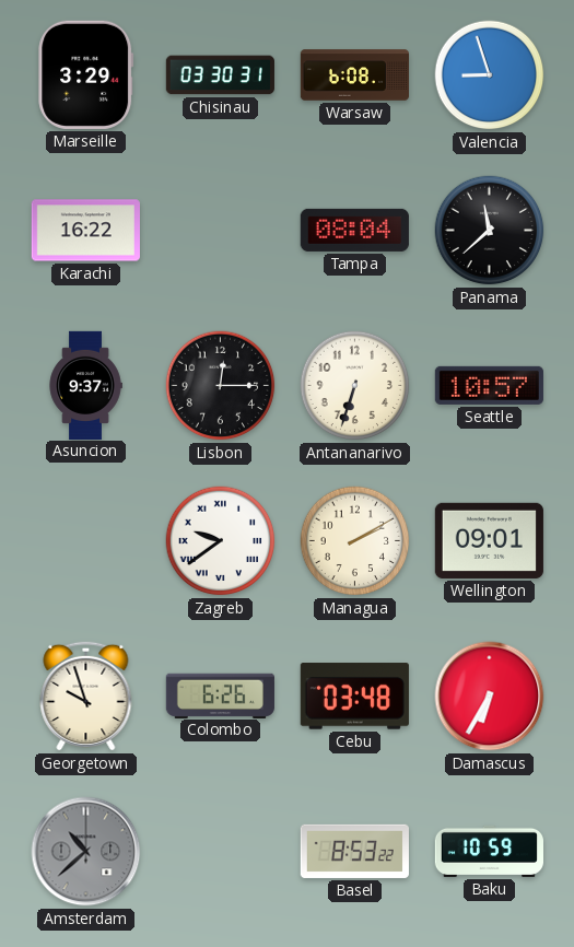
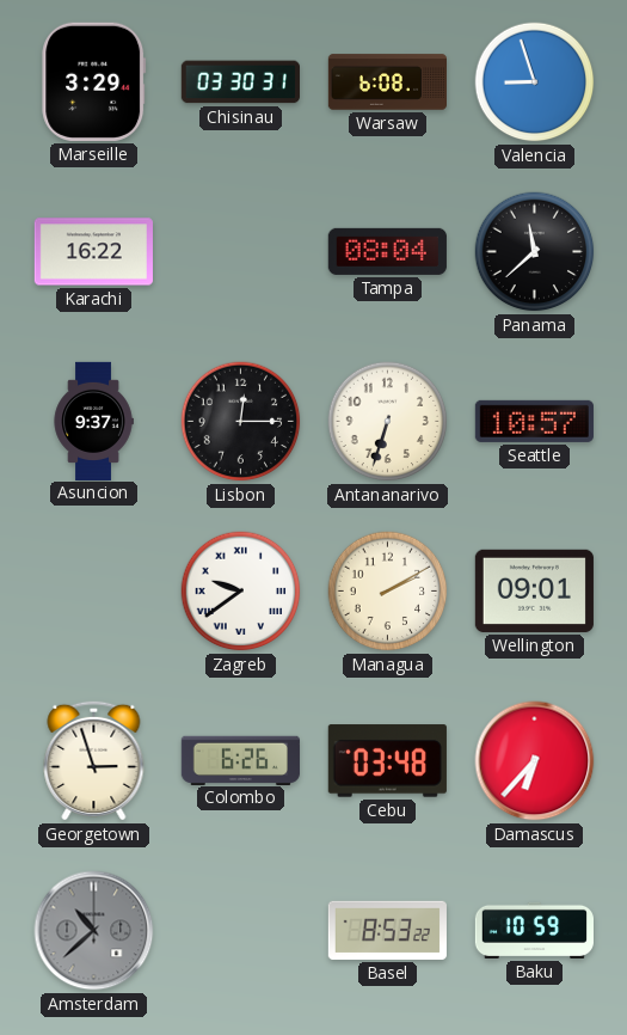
Georgetown: 9:57 -> 2:57 (94, 760)
Damascus: 6:35 -> 6:37 (535, 761)
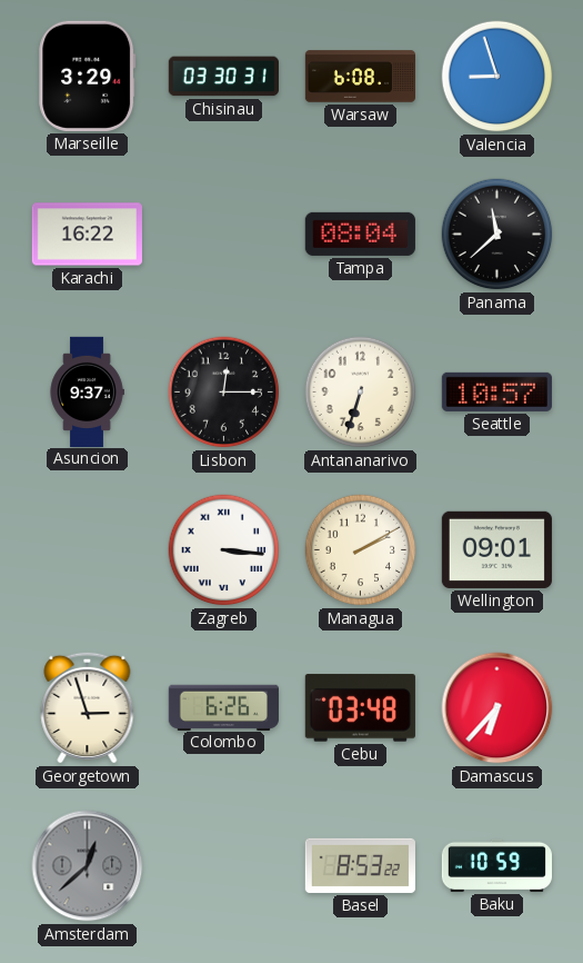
Zagreb: 9:39 -> 3:16 (224, 550)
Amsterdam: 10:38 -> 12:38 (88, 866)
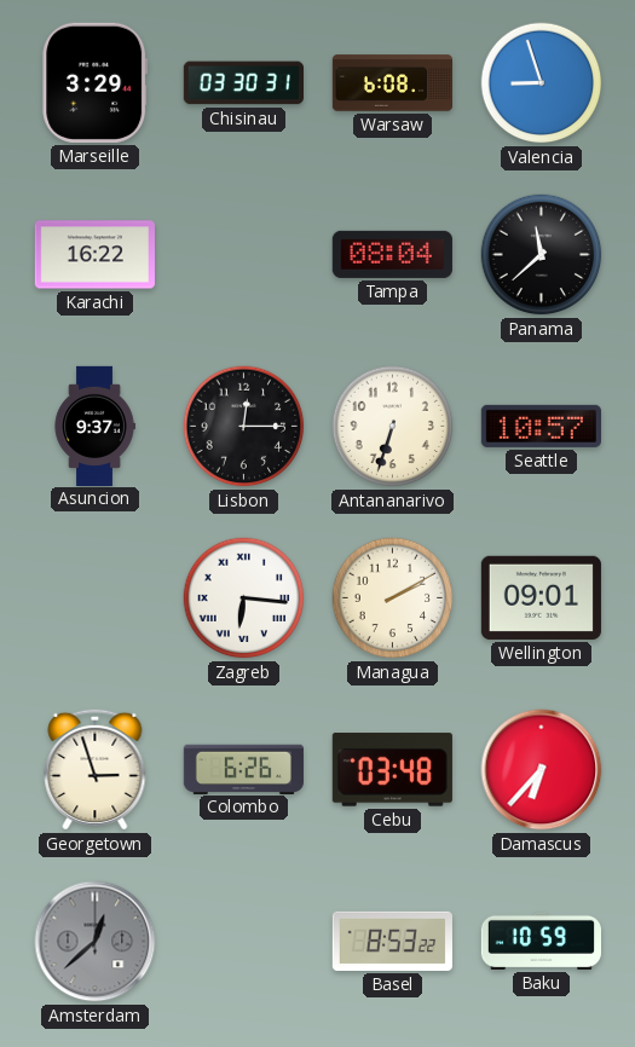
Zagreb: 3:16 -> 6:16 (244, 598)
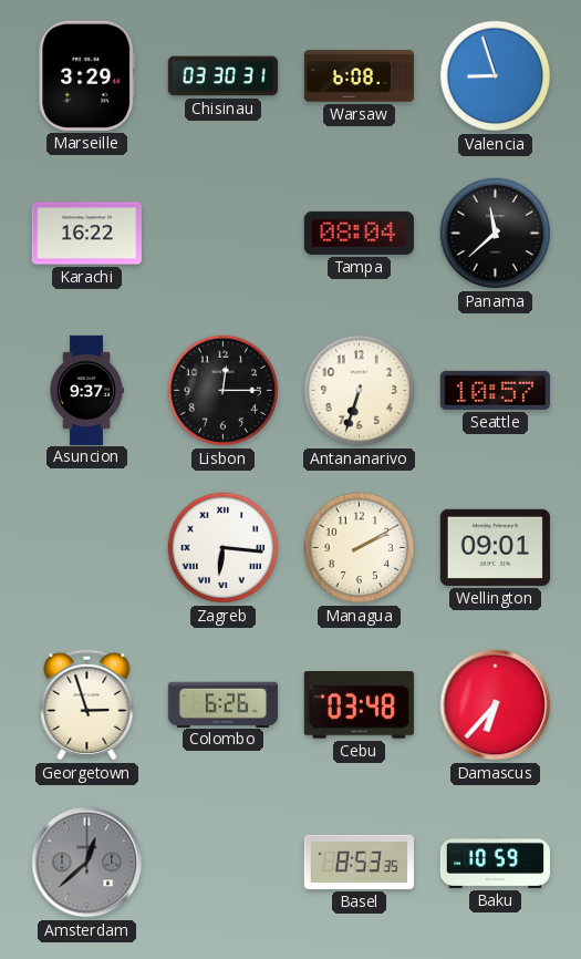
Basel: 8:53:22 -> 8:53:35 (359, 862)
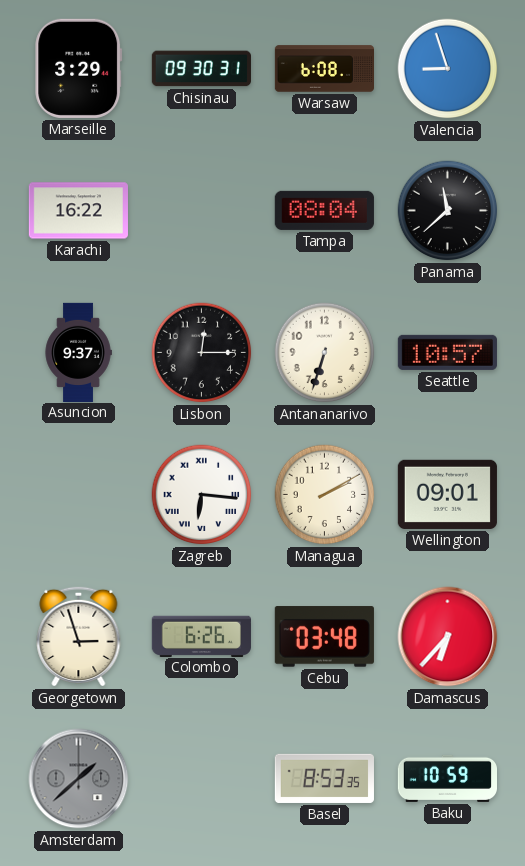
Chisinau: 03:30 -> 09:30 (201, 69)
Amsterdam: 12:38 -> 1:38 (79, 779)
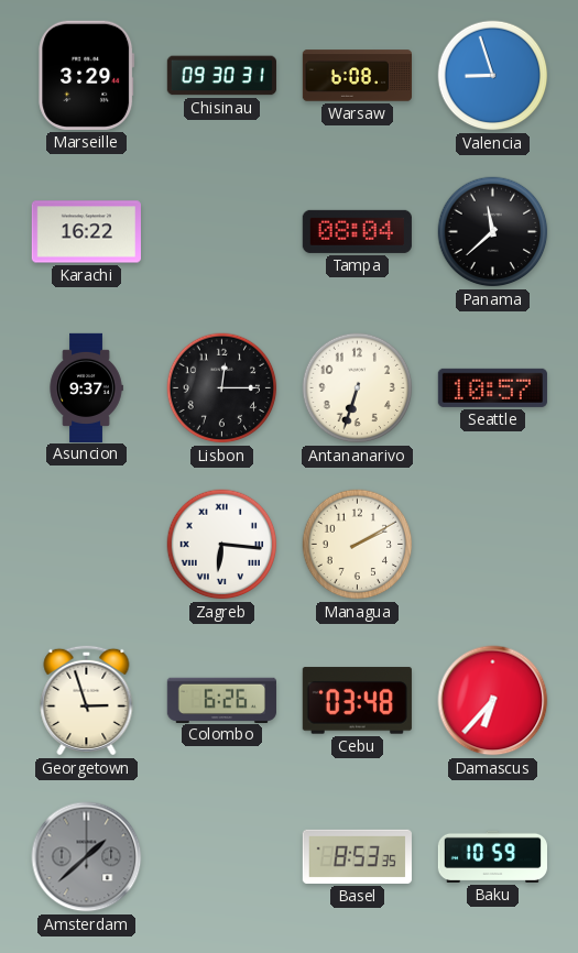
Wellington: 09:01 -> none (447, 494)
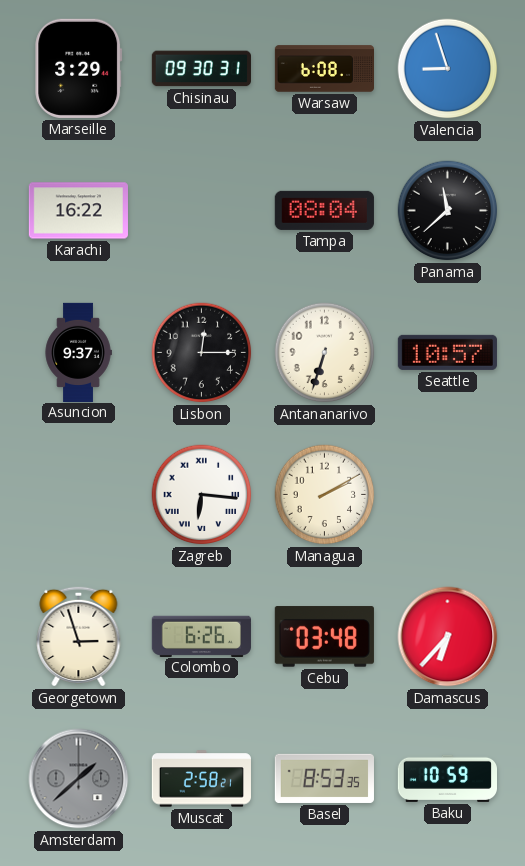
Muscat: none -> 2:58 (201, 779)
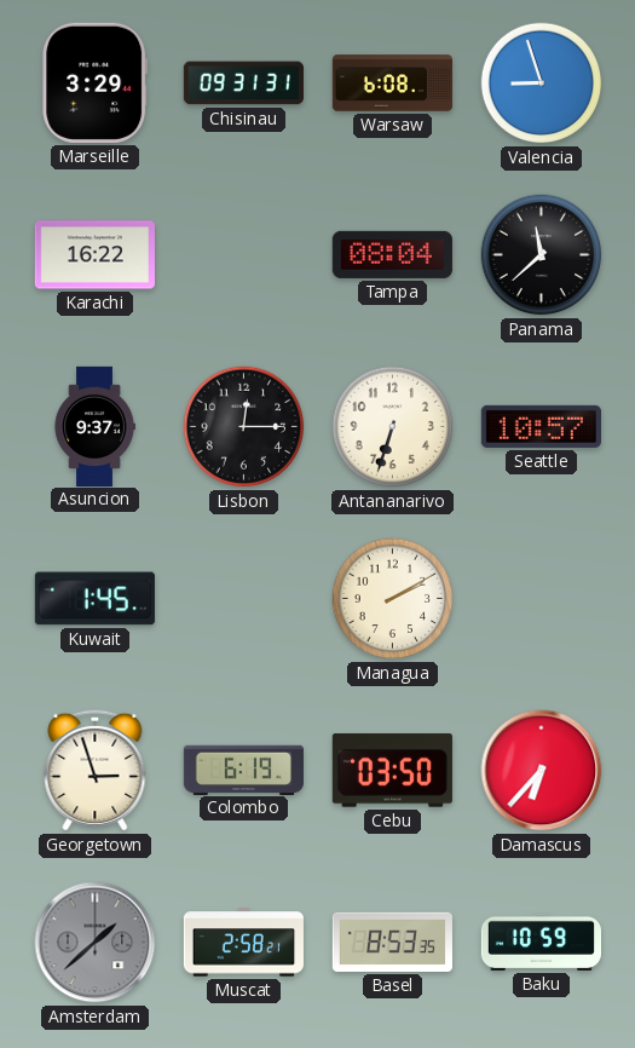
Chisinau: 09:30 -> 09:31 (243, 84)
Kuwait: none -> 1:45 (94, 599)
Zagreb: 6:16 -> none (202, 495)
Colombo: 6:26 -> 6:19 (243, 770)
Cebu: 03:48 -> 03:50 (392, 771)
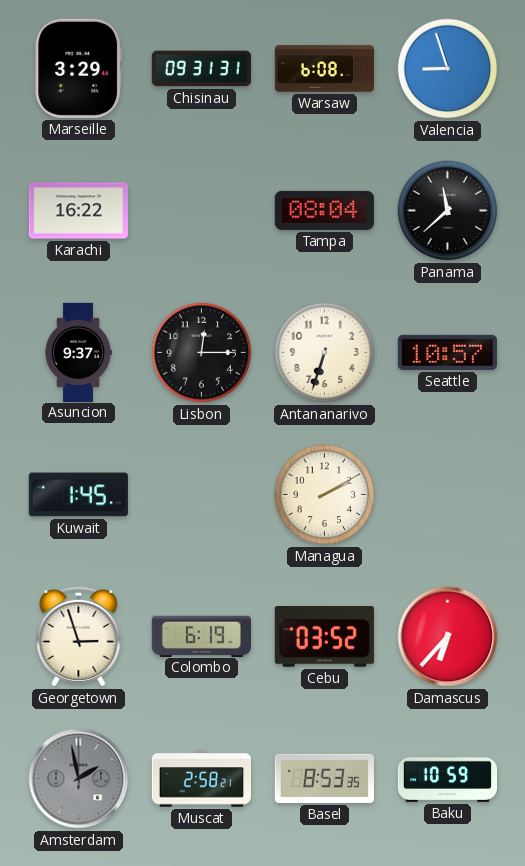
Cebu: 03:50 -> 03:52 (324, 637)
Amsterdam: 1:38 -> 1:58 (79, 779)
